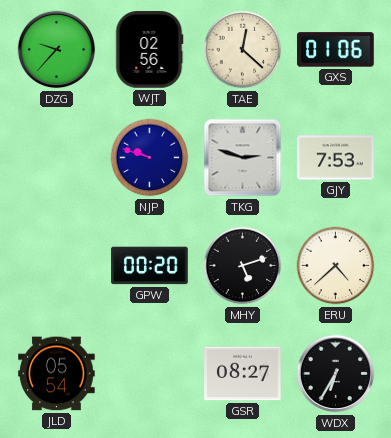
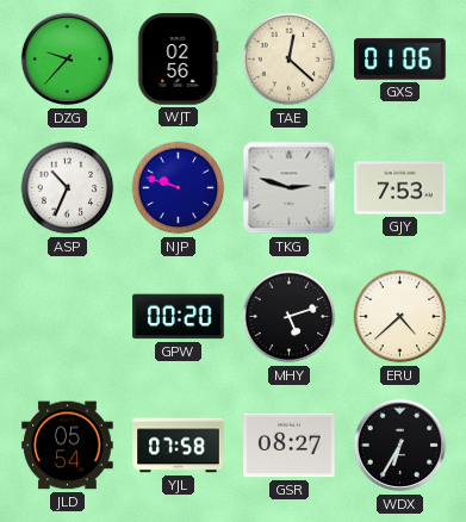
ASP: none -> 10:34 (68, 188)
YJL: none -> 07:58 (179, 446)
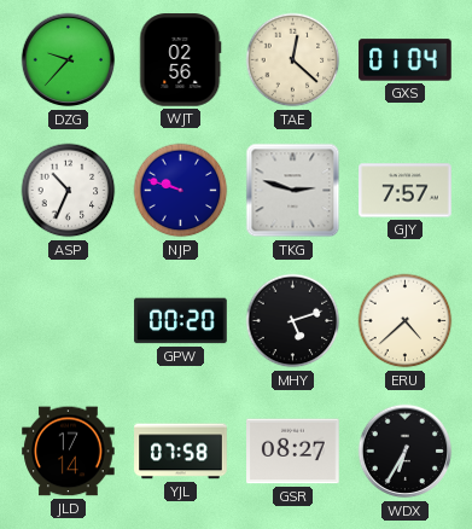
GXS: 01:06 -> 01:04 (406, 60)
GJY: 7:53 -> 7:57 (406, 191)
JLD: 05:54 -> 17:14 (69, 452)
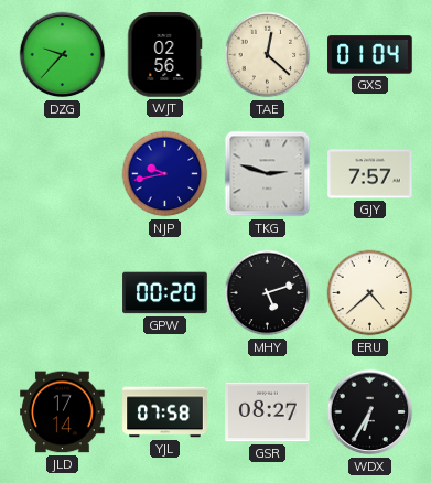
ASP: 10:34 -> none (69, 191)
NJP: 9:48 -> 9:43 (165, 174)
